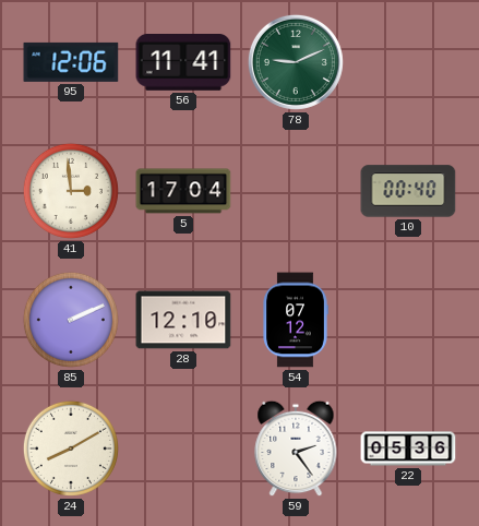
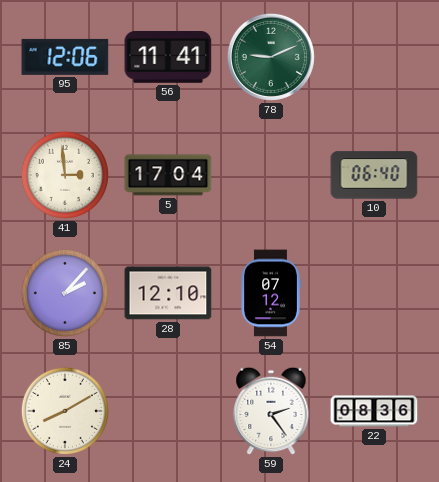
10: 00:40 -> 06:40 (374, 175)
85: 2:11 -> 2:07 (65, 293)
22: 05:36 -> 08:36 (374, 411)
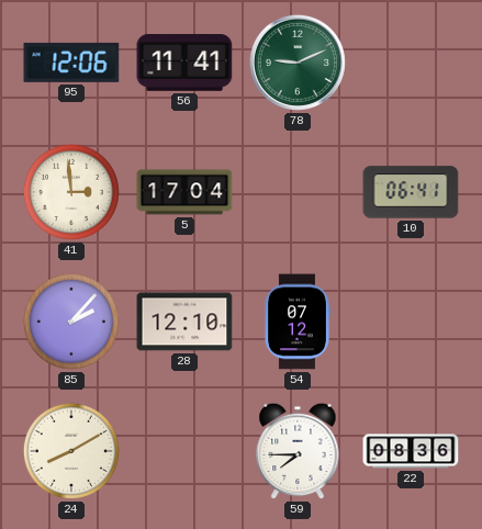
10: 06:40 -> 06:41 (411, 192)
59: 2:24 -> 7:45 (298, 451)
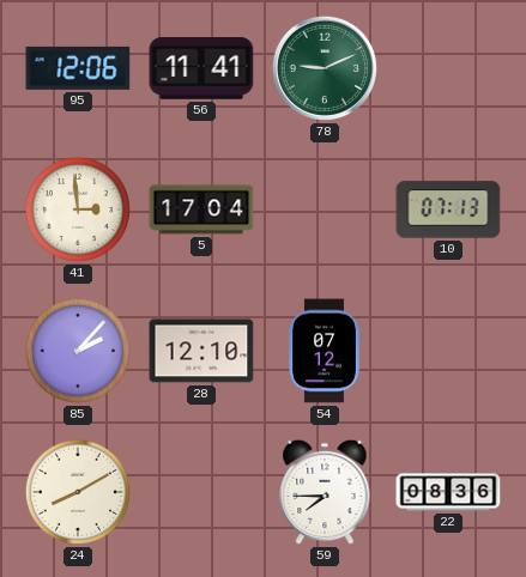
10: 06:41 -> 07:13 (448, 209)
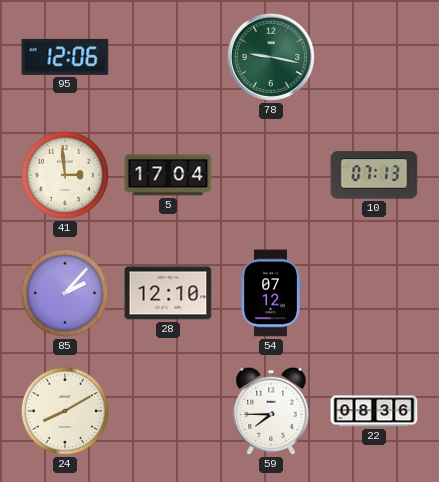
56: 11:41 -> none (201, 69)
78: 9:11 -> 9:17 (271, 57)
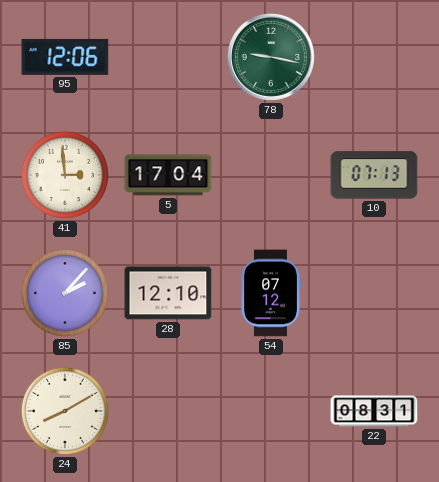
59: 7:45 -> none (271, 411)
22: 08:36 -> 08:31 (374, 411)
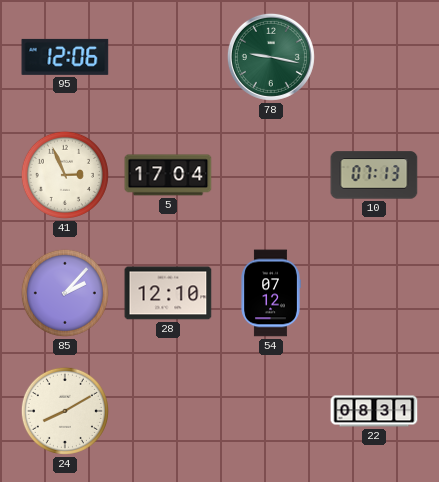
41: 2:59 -> 2:56 (65, 175)
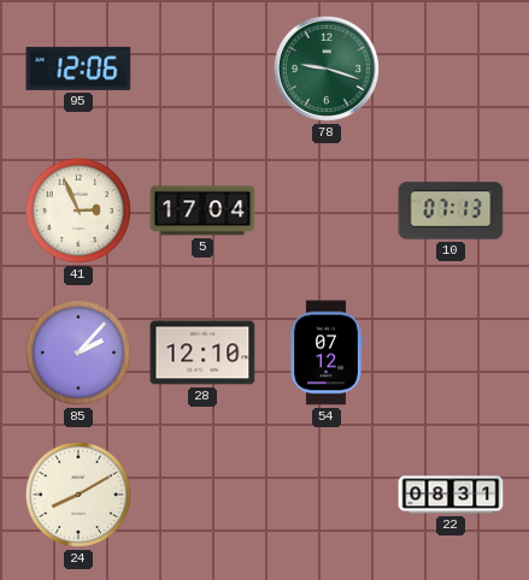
78: 9:17 -> 9:18 (327, 69)
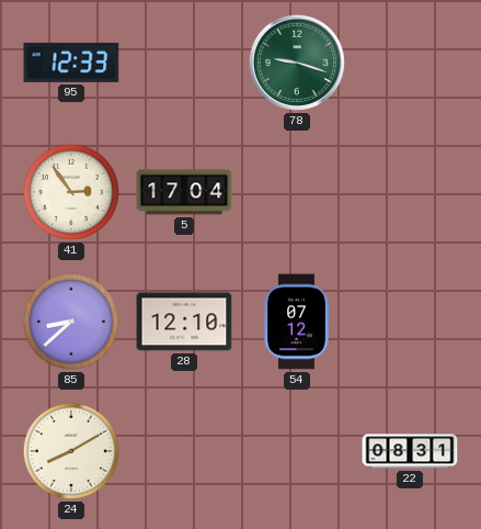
95: 12:06 -> 12:33 (71, 63)
41: 2:56 -> 2:54 (71, 192)
10: 07:13 -> none (451, 211)
85: 2:07 -> 8:38 (71, 322)
